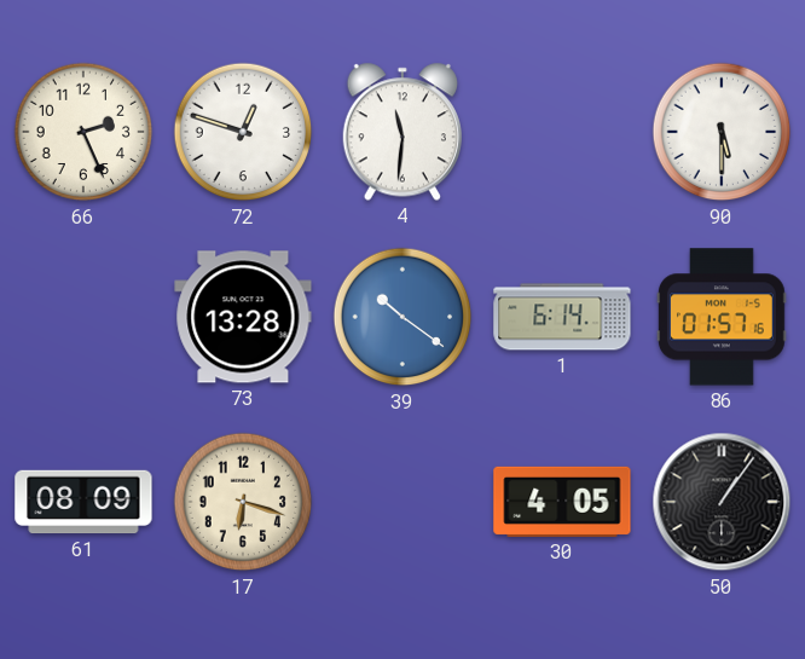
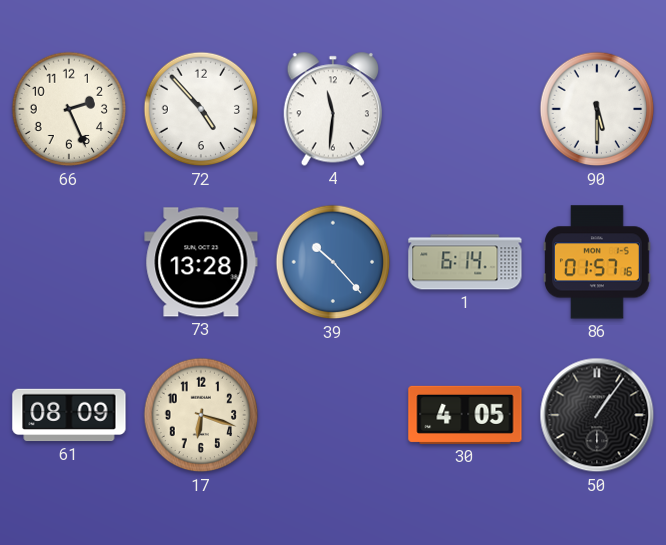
72: 12:48 -> 4:53 (201, 109)
39: 10:21 -> 10:23 (333, 262)
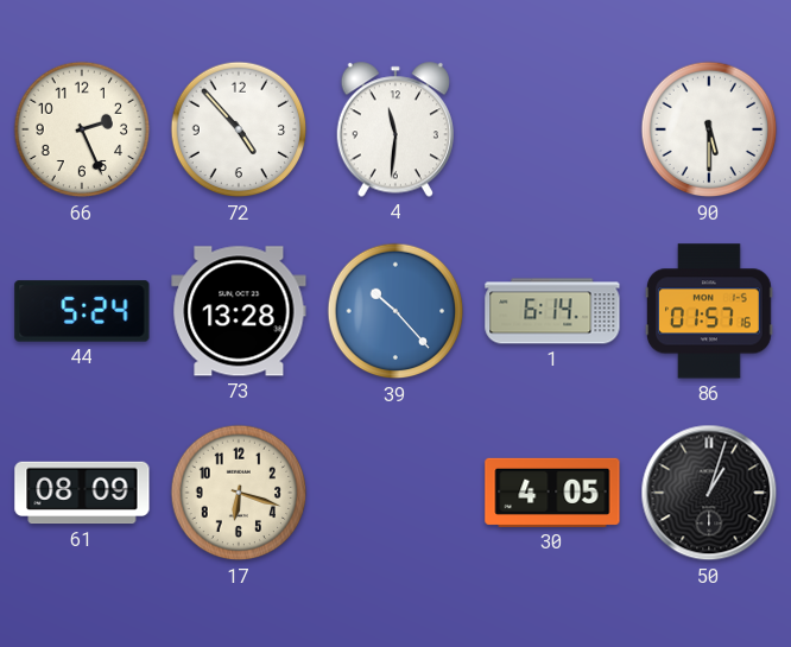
44: none -> 5:24 (82, 311)
50: 1:06 -> 1:03 (709, 493)
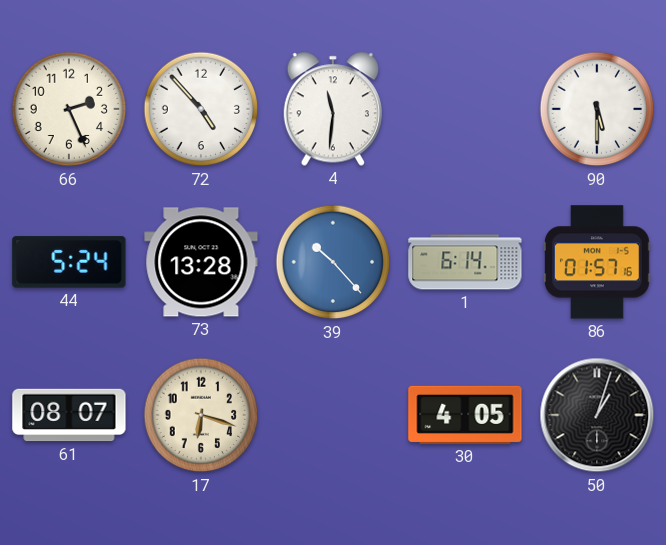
61: 08:09 -> 08:07 (69, 415)
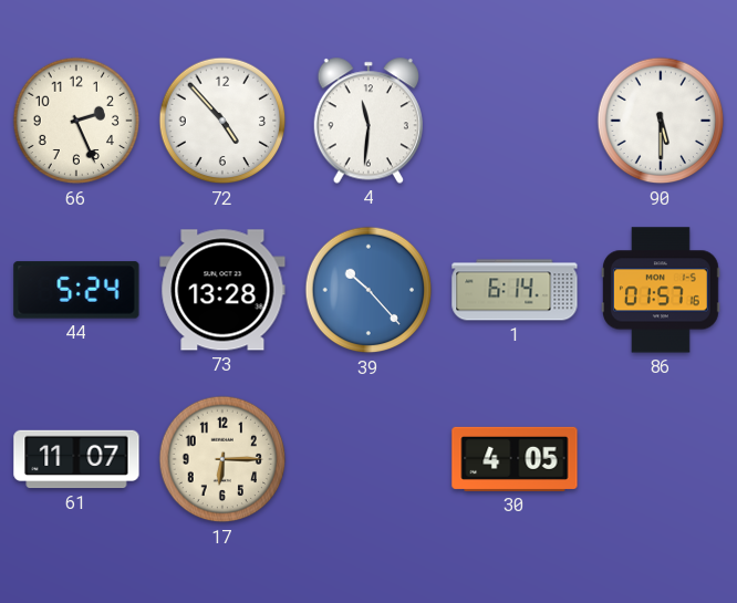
61: 08:07 -> 11:07 (76, 459)
17: 6:18 -> 6:15 (222, 459)
50: 1:03 -> none (597, 415)
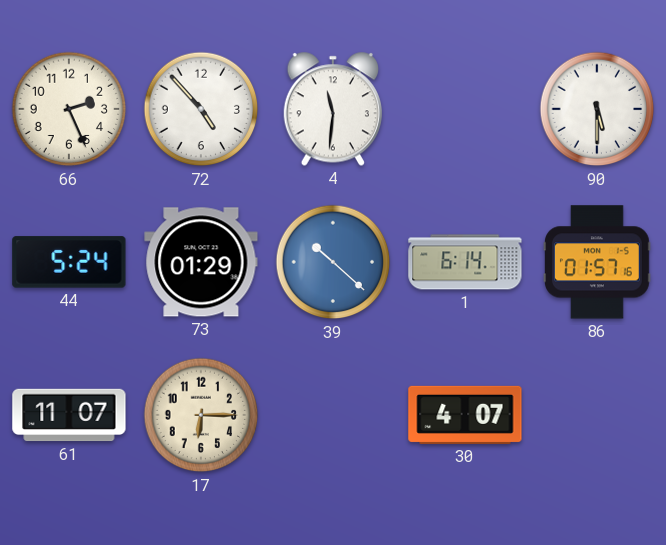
73: 13:28 -> 01:29 (201, 262)
39: 10:23 -> 10:22 (333, 262)
30: 4:05 -> 4:07 (465, 415)
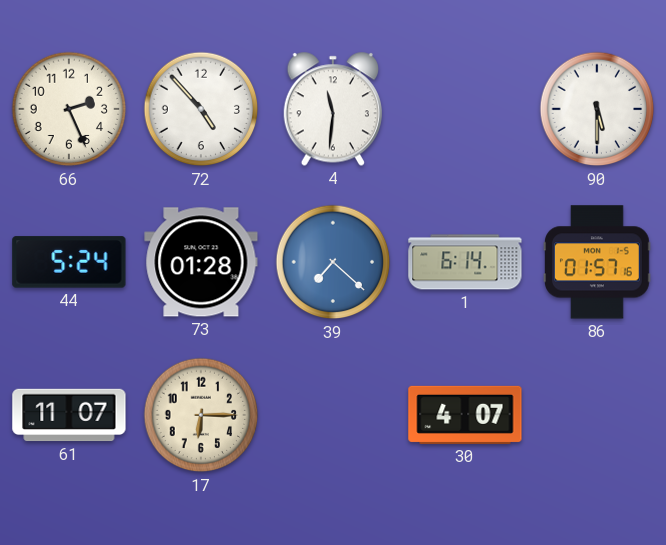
73: 01:29 -> 01:28 (201, 262)
39: 10:22 -> 7:22 (333, 262)
